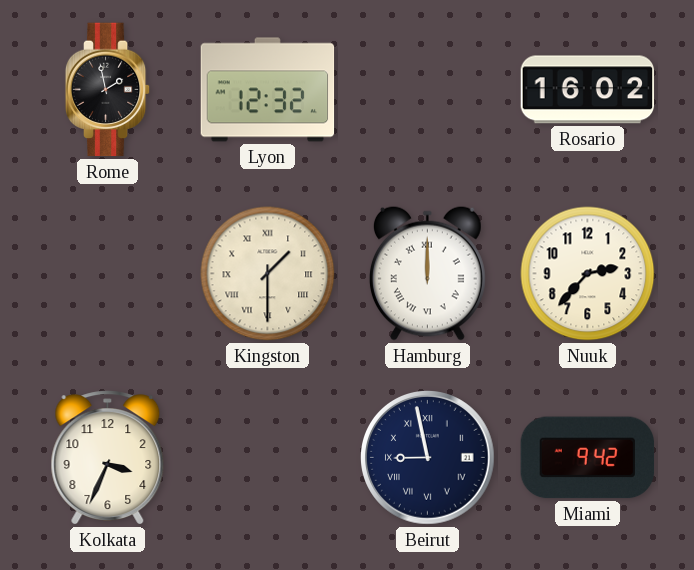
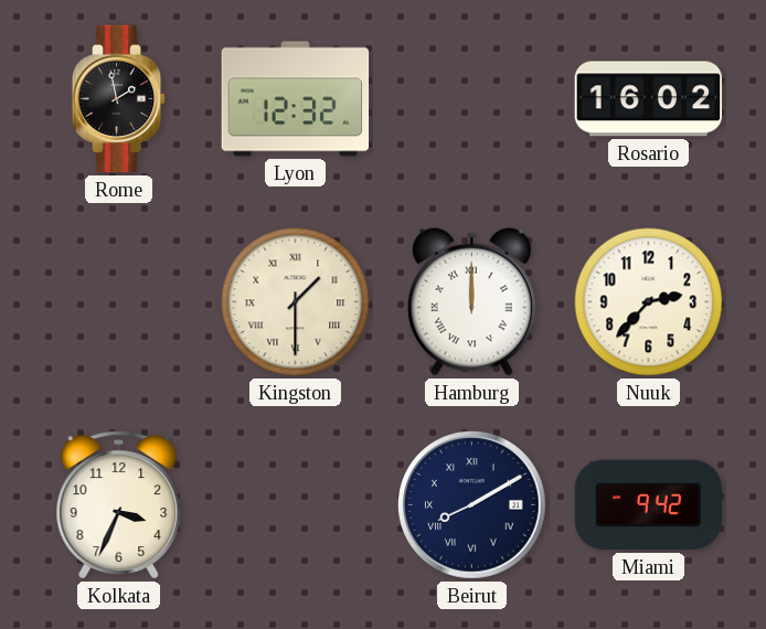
Beirut: 8:58 -> 8:10 (472, 505)
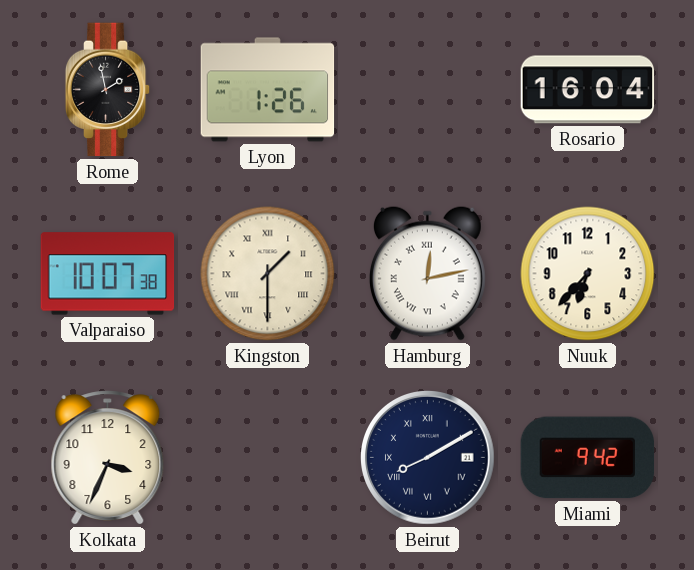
Lyon: 12:32 -> 1:26 (268, 90)
Rosario: 16:02 -> 16:04 (588, 90)
Valparaiso: none -> 10:07 (108, 274)
Hamburg: 12:00 -> 12:13 (427, 273)
Nuuk: 2:37 -> 6:37 (588, 274)
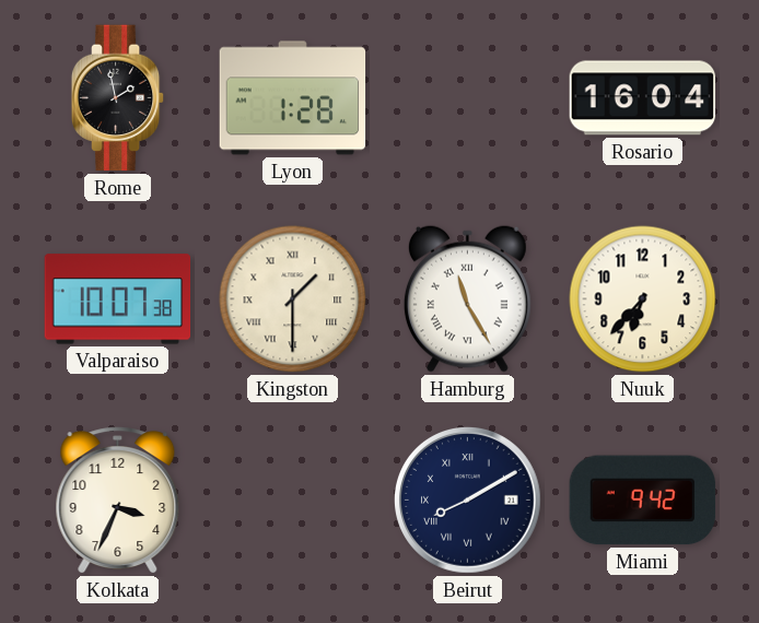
Lyon: 1:26 -> 1:28 (293, 98)
Hamburg: 12:13 -> 11:25 (467, 298)
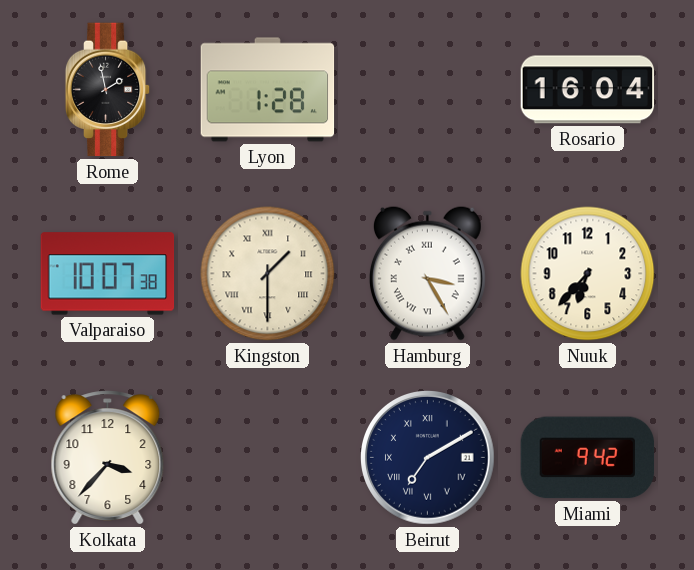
Hamburg: 11:25 -> 3:25 (427, 273)
Kolkata: 3:34 -> 3:37 (108, 458)
Beirut: 8:10 -> 7:10 (428, 458)
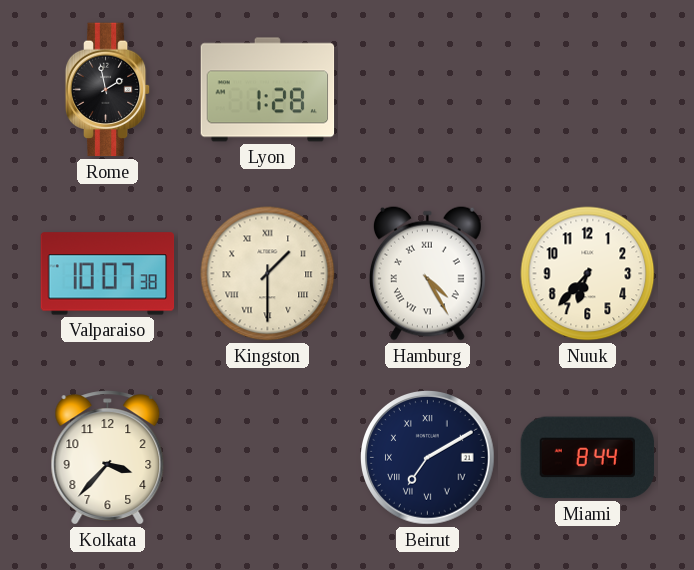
Rosario: 16:04 -> none (588, 90)
Hamburg: 3:25 -> 4:25 (427, 273)
Miami: 9:42 -> 8:44 (588, 458)
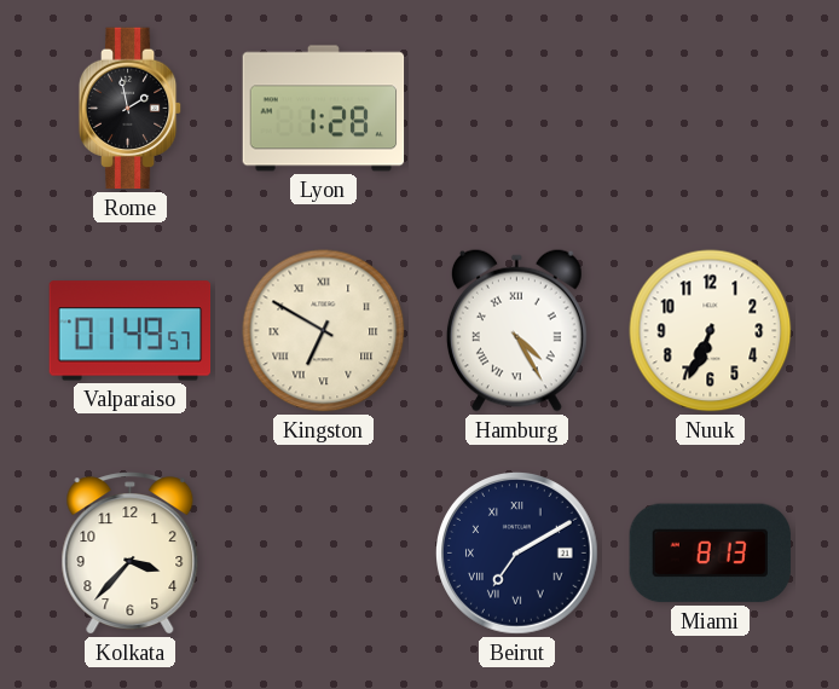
Valparaiso: 10:07 -> 01:49 (131, 331)
Kingston: 1:30 -> 6:50 (324, 331)
Nuuk: 6:37 -> 6:34 (711, 331)
Miami: 8:44 -> 8:13 (711, 554)
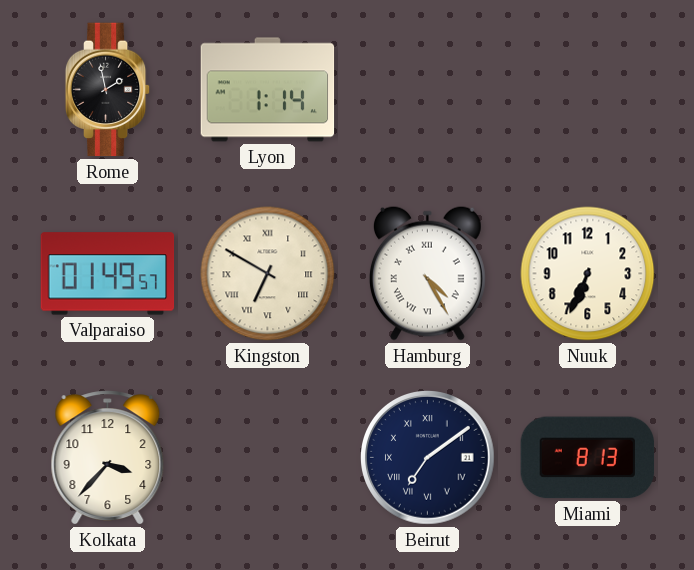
Lyon: 1:28 -> 1:14 (268, 90)
Beirut: 7:10 -> 7:09 (428, 458)
